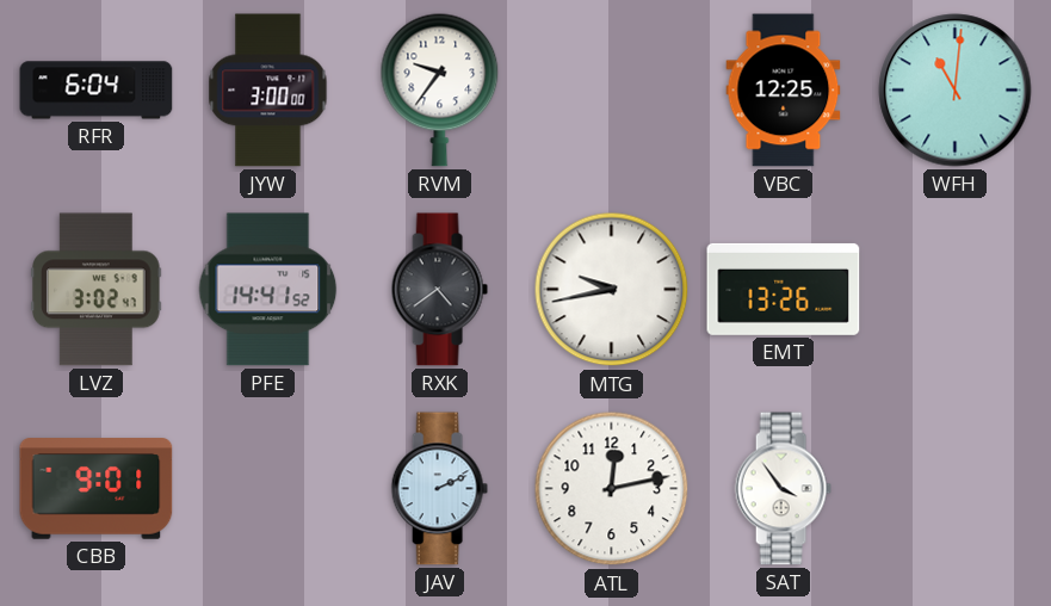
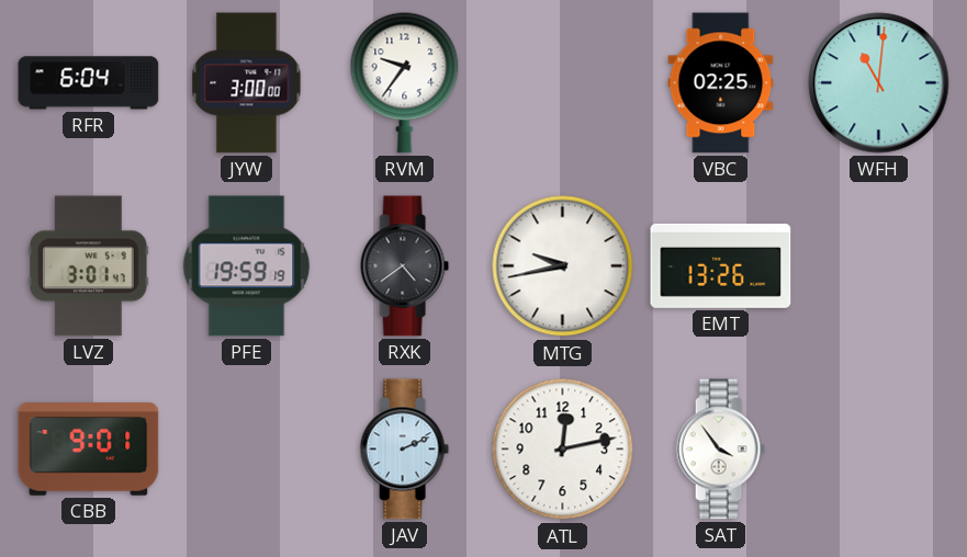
VBC: 12:25 -> 02:25 (721, 83)
LVZ: 3:02 -> 3:01 (89, 266)
PFE: 14:41 -> 19:59 (247, 266)
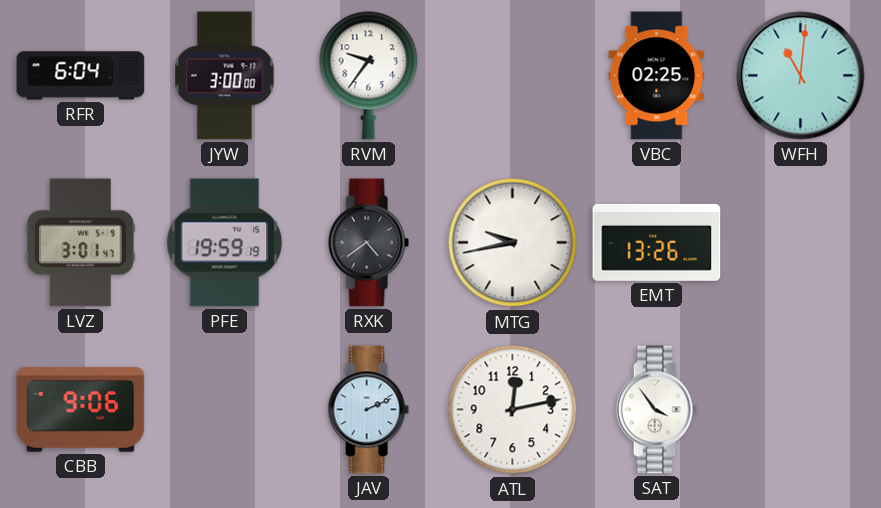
CBB: 9:01 -> 9:06 (81, 410)
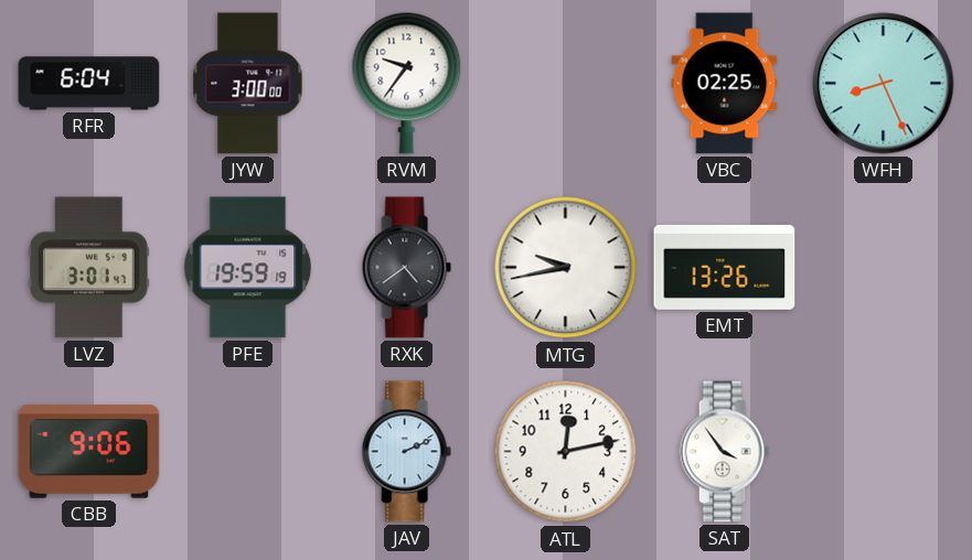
WFH: 11:01 -> 8:26 (884, 84)
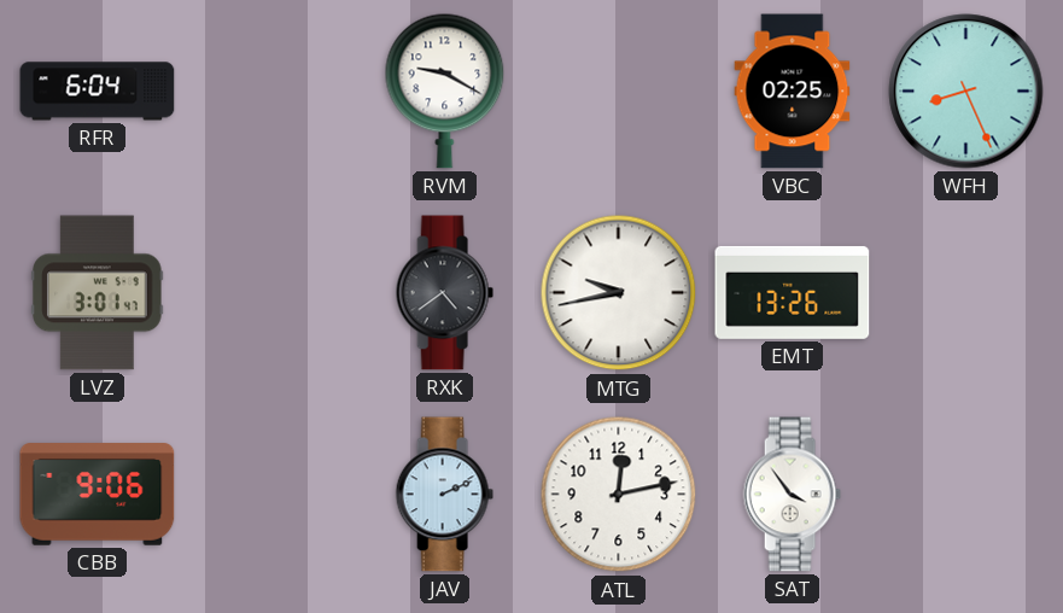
JYW: 3:00 -> none (248, 84)
RVM: 9:36 -> 9:20 (445, 91)
PFE: 19:59 -> none (248, 268)
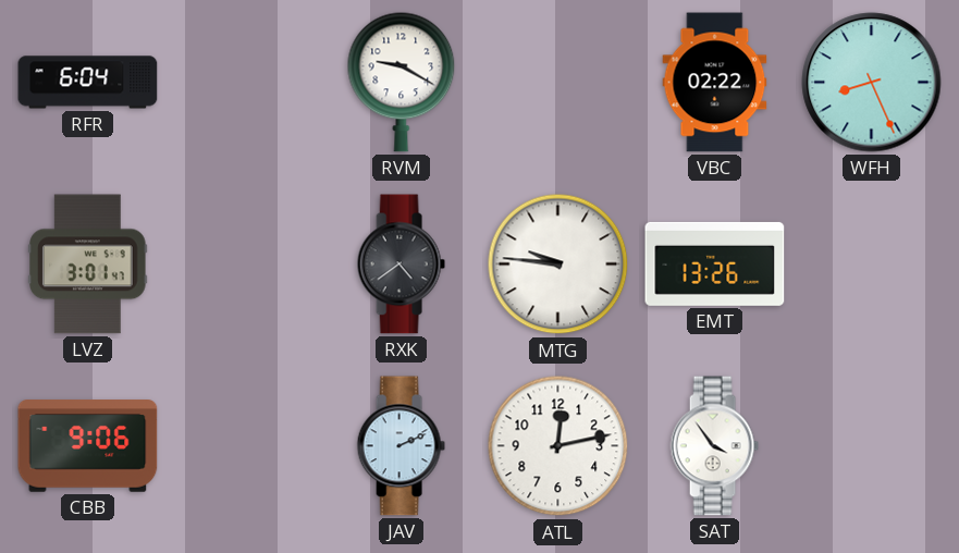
VBC: 02:25 -> 02:22 (715, 83)
MTG: 9:43 -> 9:46 (558, 265)
